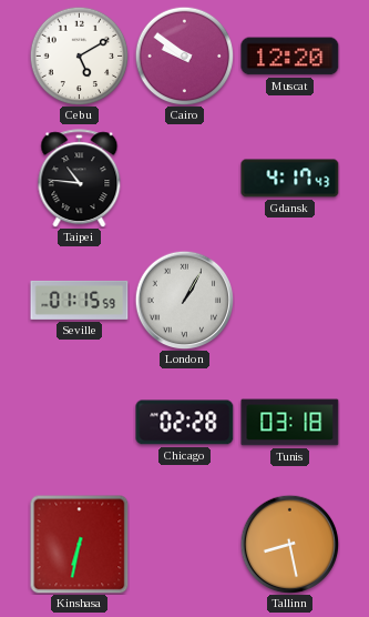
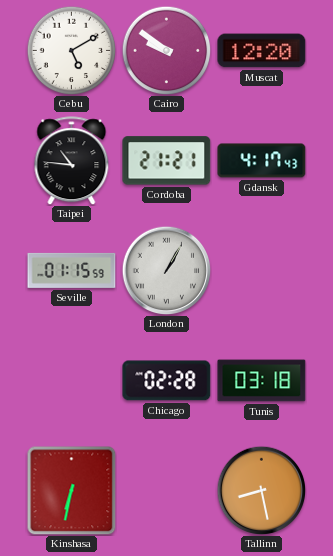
Cordoba: none -> 21:21 (167, 161)
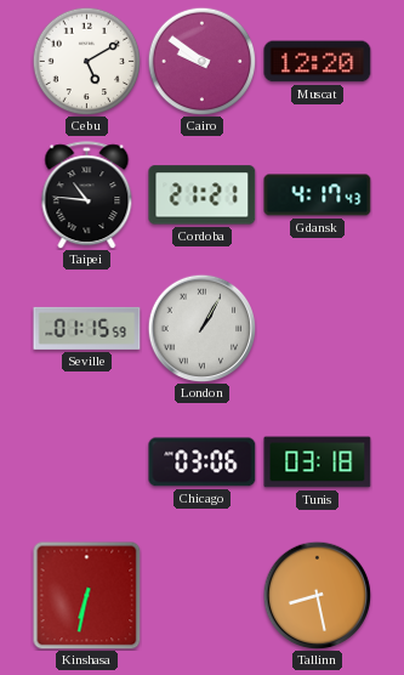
Chicago: 02:28 -> 03:06 (203, 463)
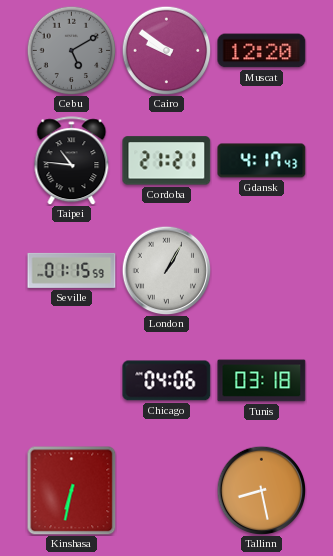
Cebu dial: white -> grey (71, 50)
Chicago: 03:06 -> 04:06 (167, 381)
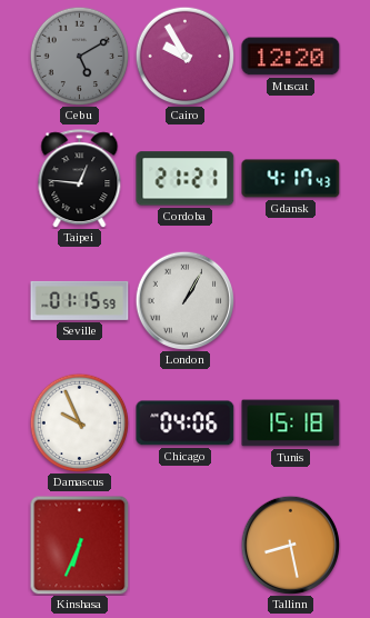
Cairo: 9:51 -> 9:55 (184, 56)
Taipei: 10:46 -> 12:46 (80, 179)
Damascus: none -> 9:56 (79, 422)
Tunis: 03:18 -> 15:18 (291, 423)
Kinshasa: 6:32 -> 6:34 (79, 545)
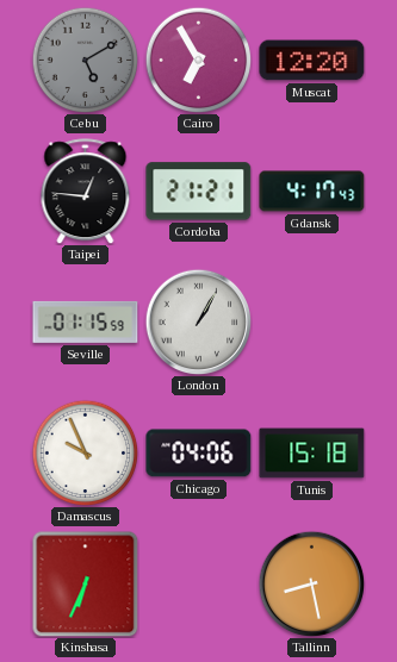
Cairo: 9:55 -> 6:55 (198, 60)
